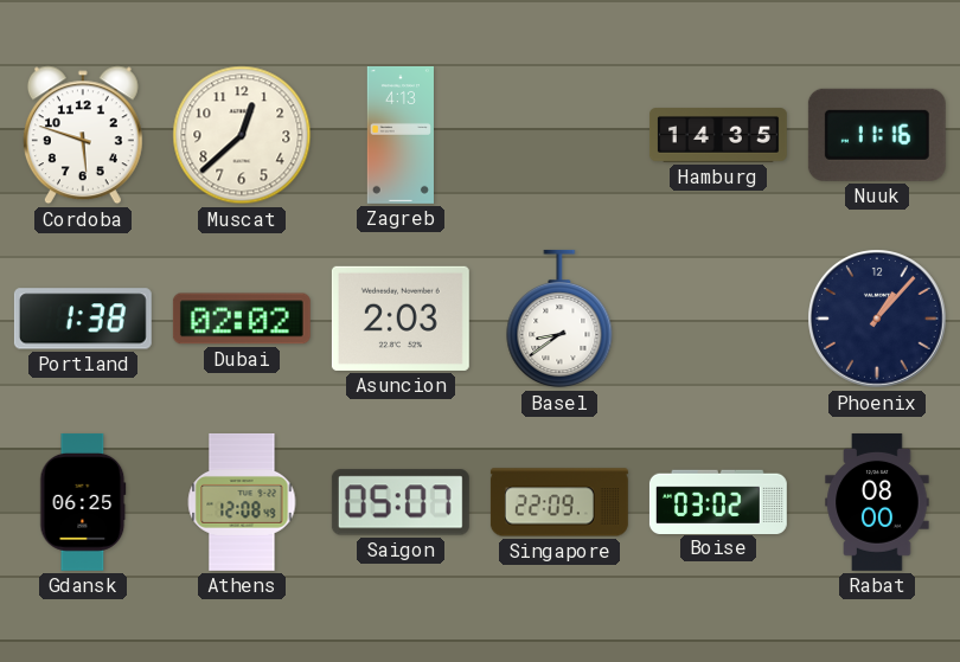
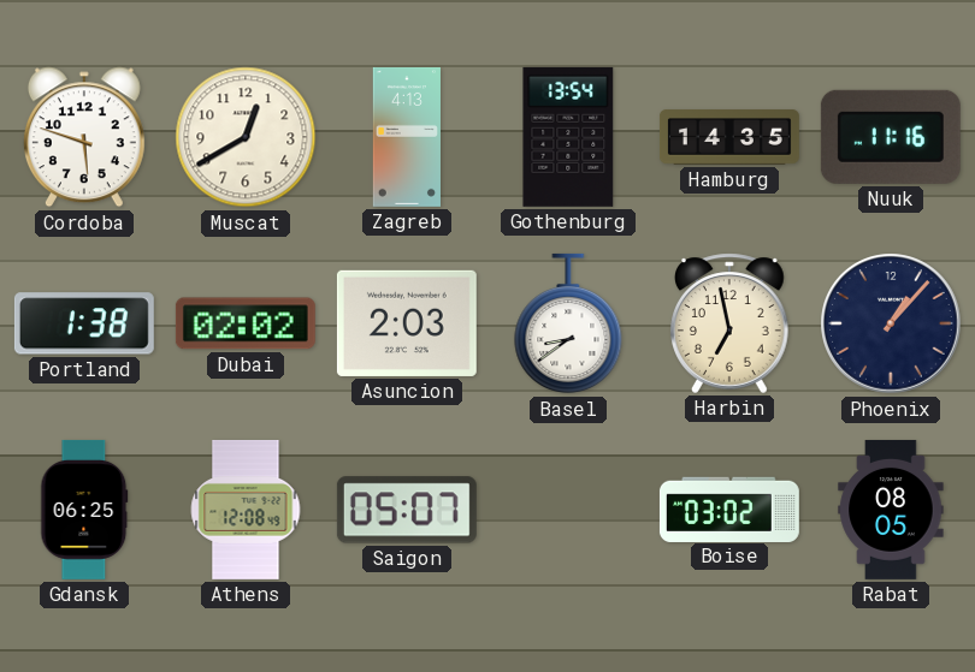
Muscat: 12:38 -> 12:40 (246, 137)
Gothenburg: none -> 13:54 (568, 137)
Harbin: none -> 6:58 (731, 323)
Singapore: 22:09 -> none (559, 502)
Rabat: 08:00 -> 08:05 (891, 510)
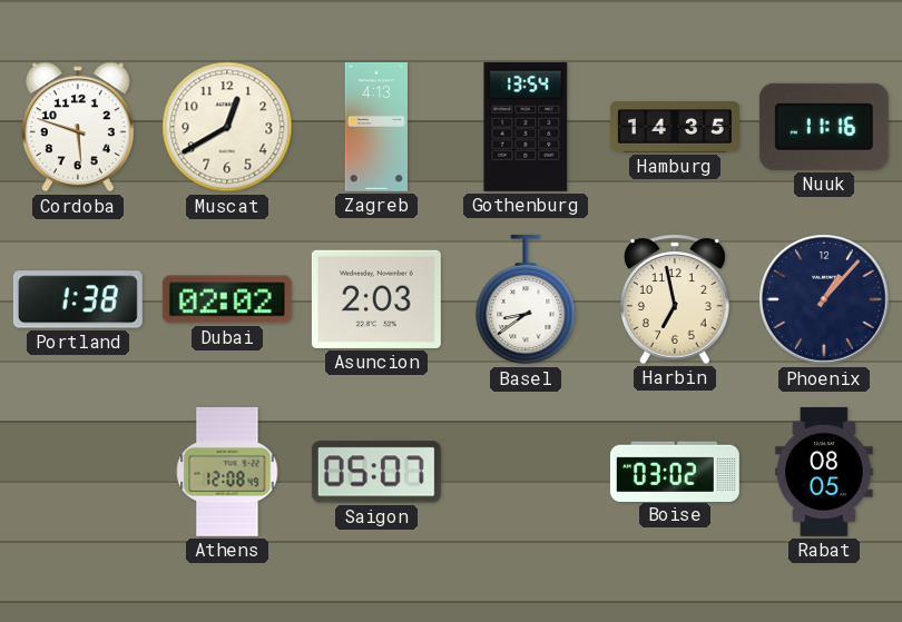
Gdansk: 06:25 -> none (84, 510)
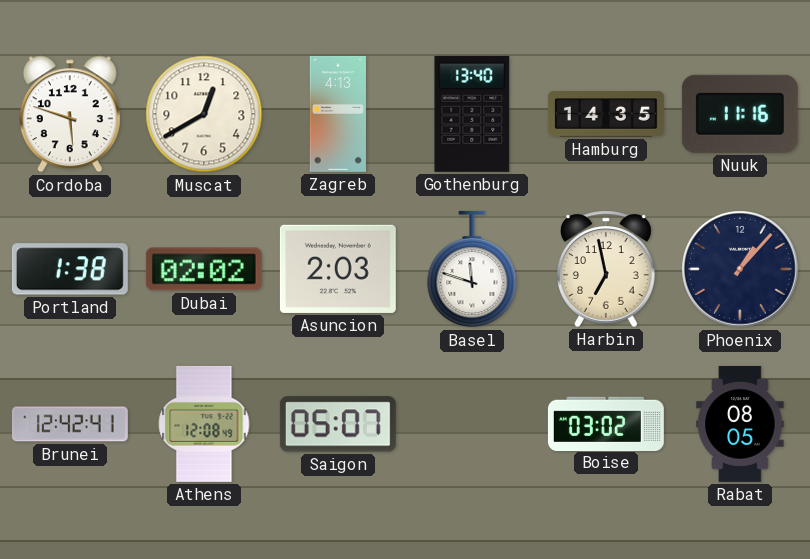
Gothenburg: 13:54 -> 13:40 (472, 114)
Basel: 8:39 -> 11:48 (472, 269)
Brunei: none -> 12:42 (70, 424)
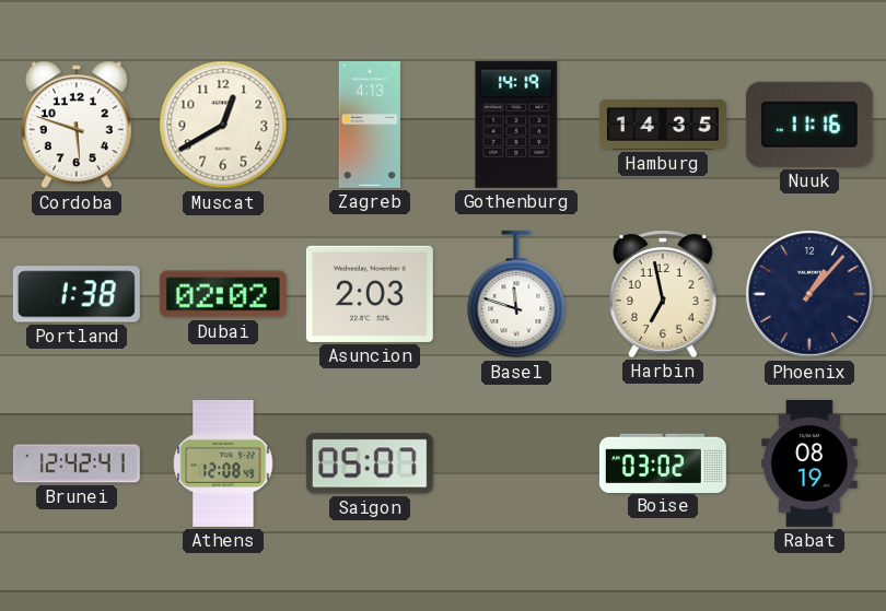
Gothenburg: 13:40 -> 14:19 (516, 125)
Rabat: 08:05 -> 08:19 (809, 463)
